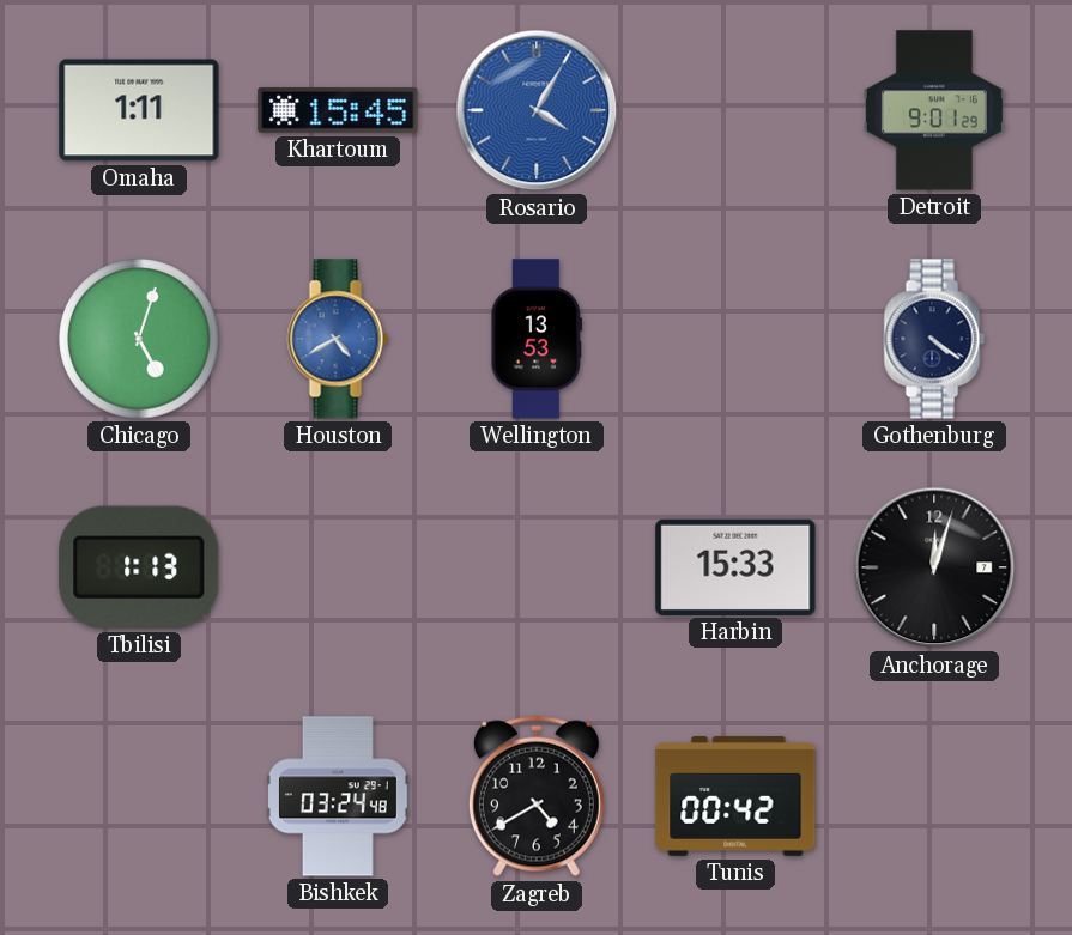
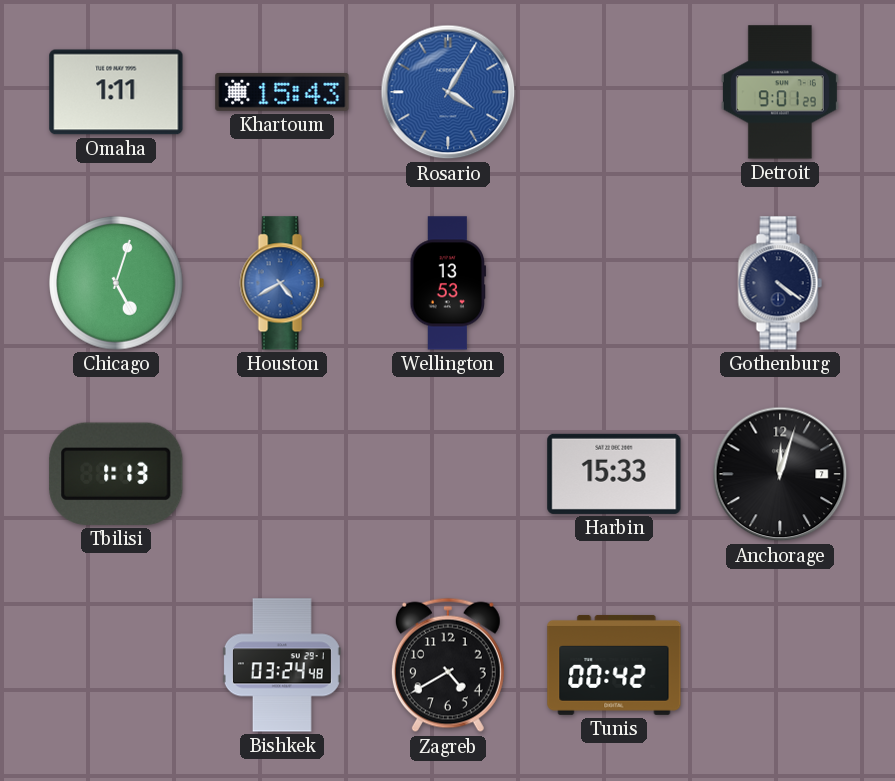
Khartoum: 15:45 -> 15:43 (282, 92)
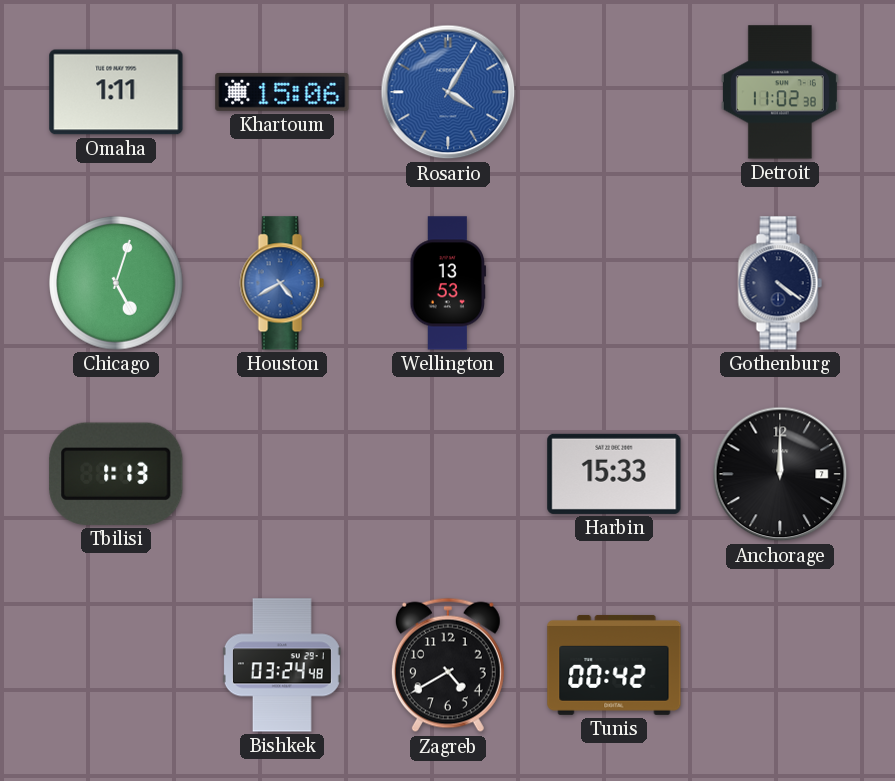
Khartoum: 15:43 -> 15:06 (282, 92)
Detroit: 9:01 -> 11:02 (780, 92)
Anchorage: 12:03 -> 12:00 (780, 474)
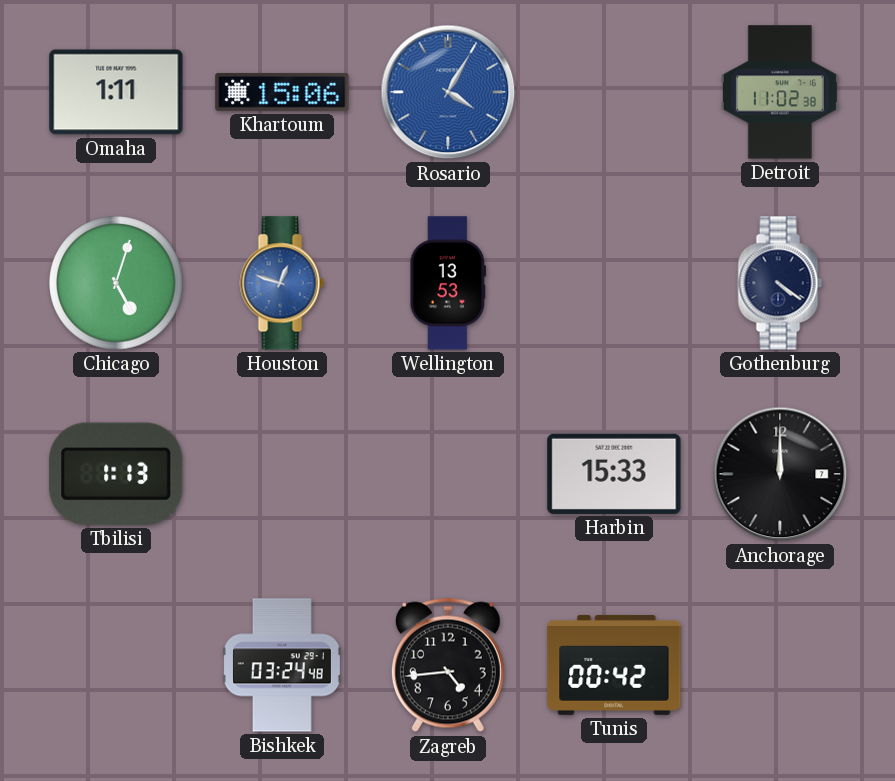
Houston: 4:40 -> 12:48 (282, 283)
Zagreb: 4:40 -> 4:44 (448, 665)
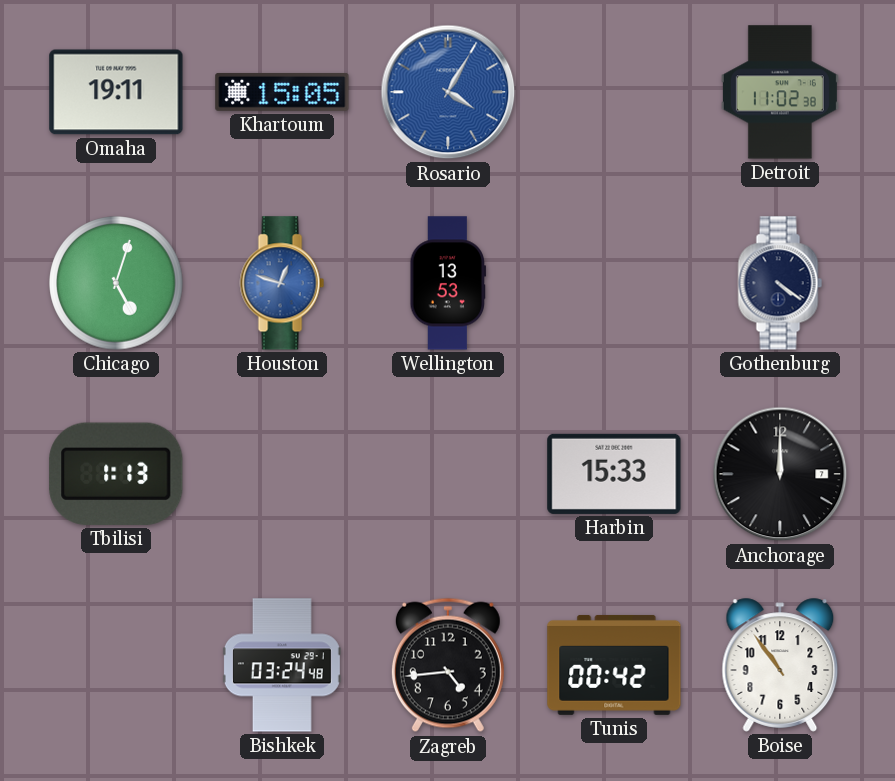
Omaha: 1:11 -> 19:11 (116, 92)
Khartoum: 15:06 -> 15:05 (282, 92)
Boise: none -> 10:54 (780, 665)
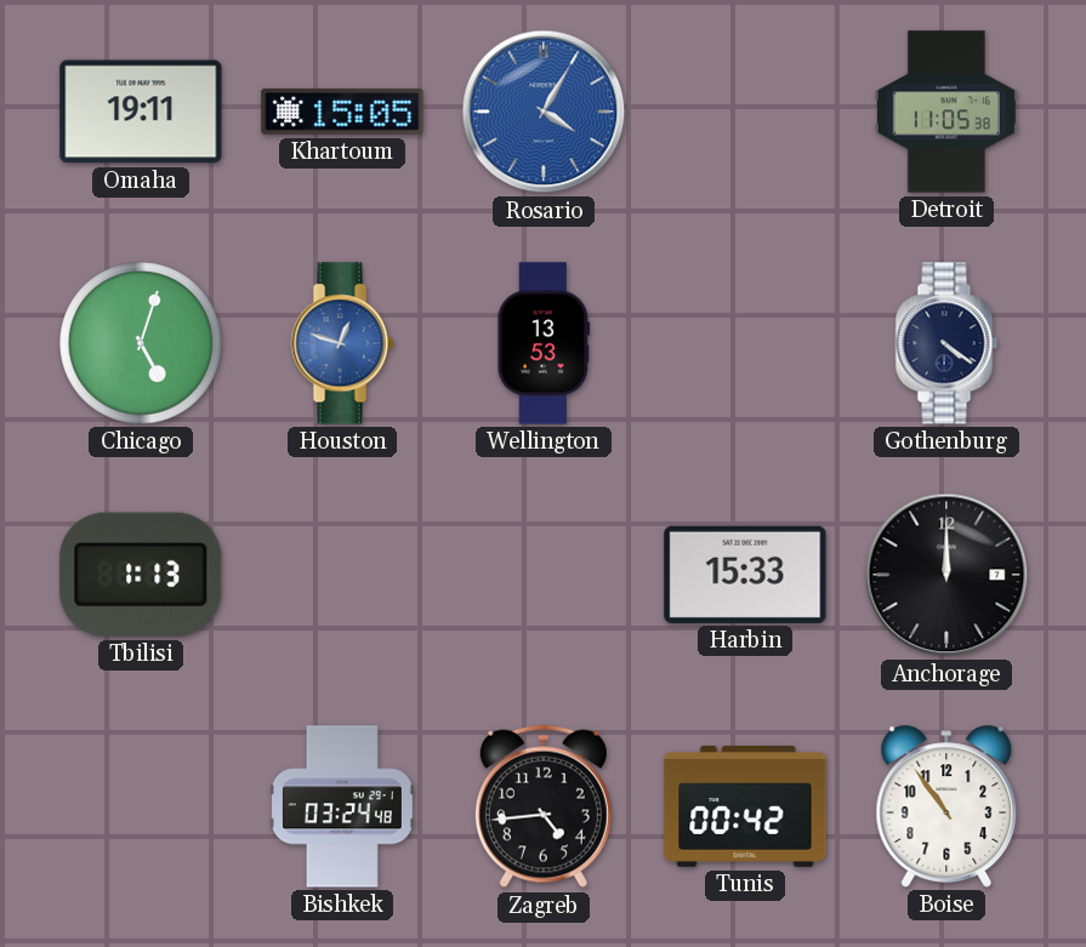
Detroit: 11:02 -> 11:05 (946, 112)
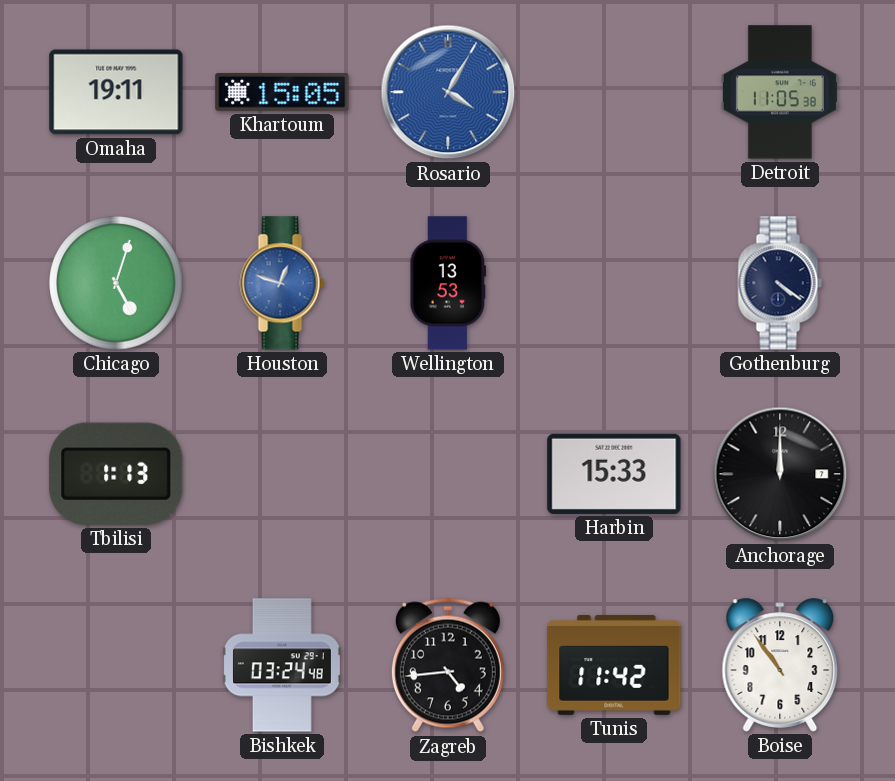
Tunis: 00:42 -> 11:42 (614, 665)
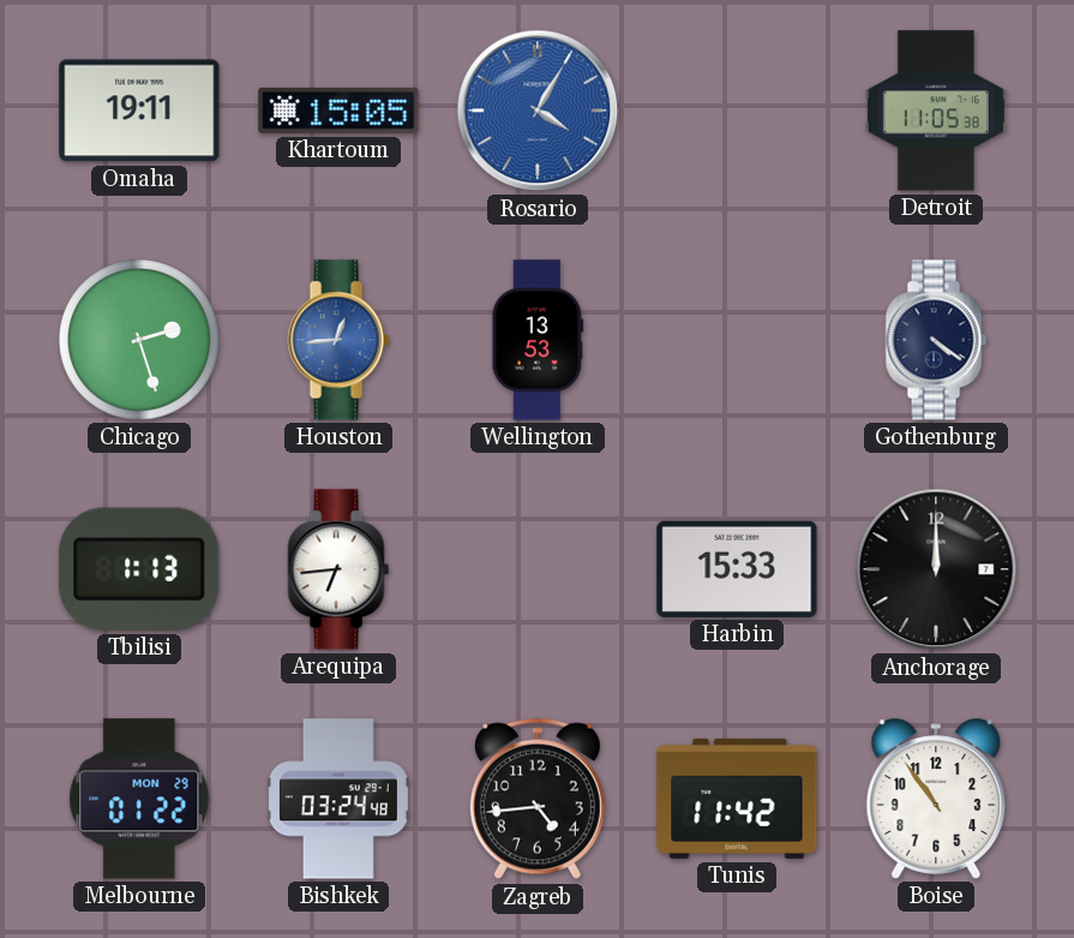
Chicago: 5:03 -> 2:27 (139, 340)
Houston: 12:48 -> 12:44 (338, 340)
Arequipa: none -> 6:44 (338, 569)
Melbourne: none -> 01:22 (139, 799)
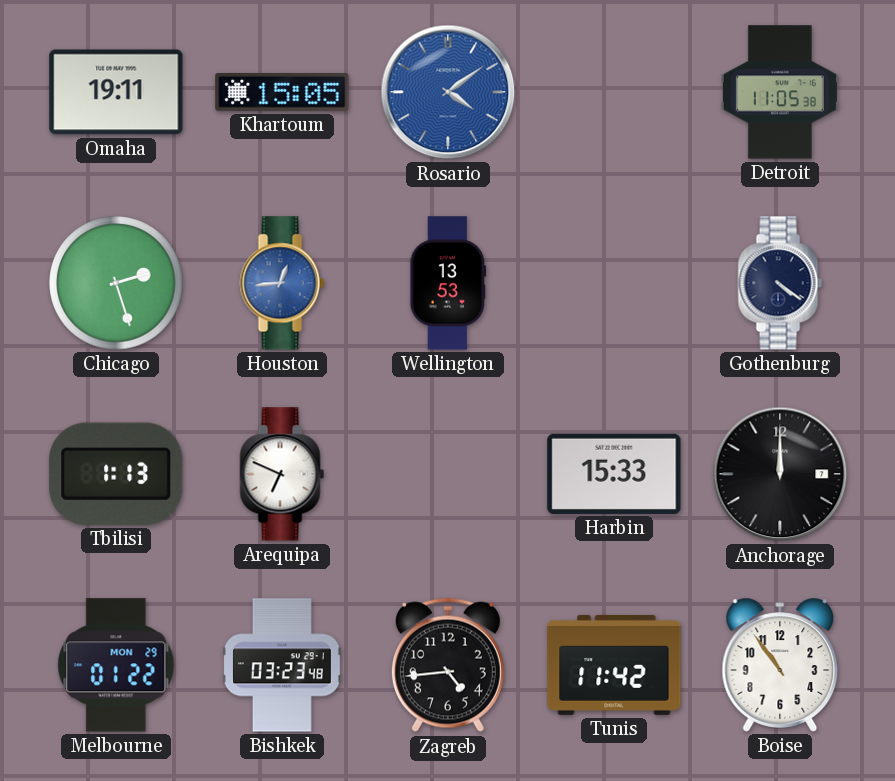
Rosario: 4:05 -> 4:09 (448, 92)
Arequipa: 6:44 -> 6:49 (282, 474)
Bishkek: 03:24 -> 03:23 (282, 665)
